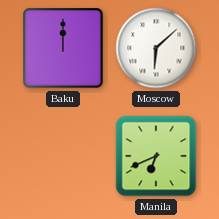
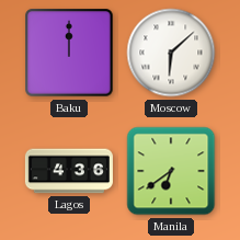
Lagos: none -> 4:36 (69, 171)
Manila: 6:41 -> 6:39 (171, 171)
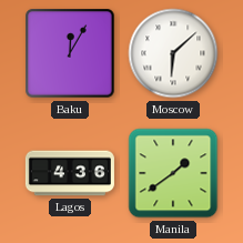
Baku: 12:00 -> 12:05 (70, 53)
Manila: 6:39 -> 1:39 (173, 173)
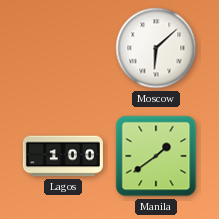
Baku: 12:05 -> none (70, 53)
Lagos: 4:36 -> 1:00 (63, 156)
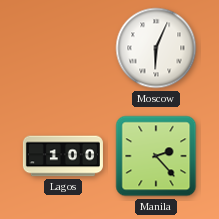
Moscow: 6:08 -> 6:04 (156, 48)
Manila: 1:39 -> 2:23 (156, 156)
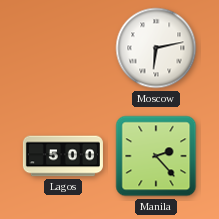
Moscow: 6:04 -> 6:13 (156, 48)
Lagos: 1:00 -> 5:00 (63, 156)
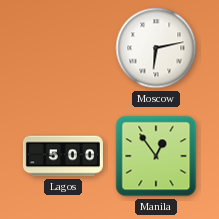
Manila: 2:23 -> 12:54 (156, 156)
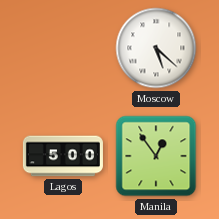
Moscow: 6:13 -> 5:22 (156, 48)
